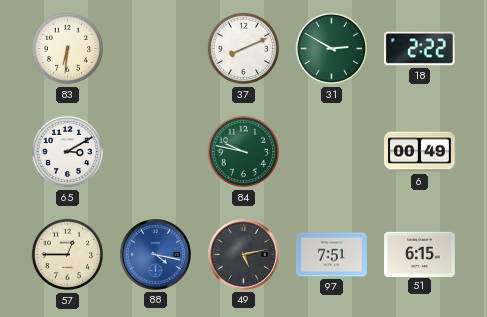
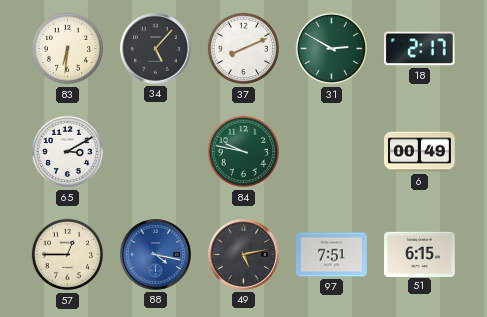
34: none -> 5:07 (156, 49)
18: 2:22 -> 2:17 (419, 49)
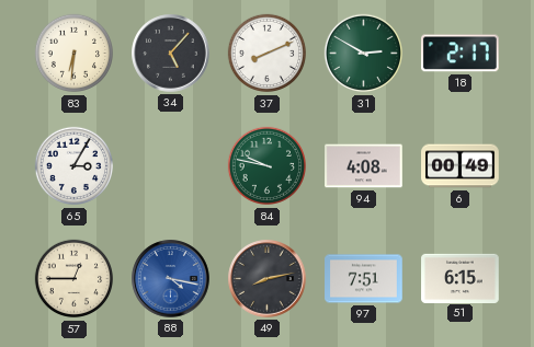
65: 3:10 -> 3:05 (75, 166)
94: none -> 4:08 (364, 166)
49: 5:13 -> 8:13 (268, 279)
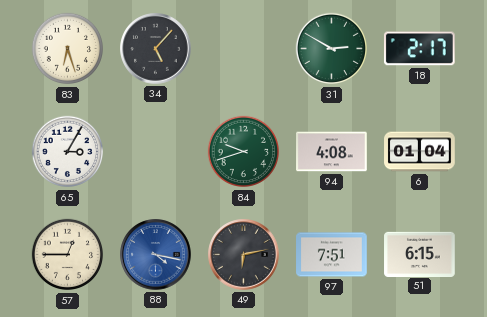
83: 6:31 -> 6:27 (68, 49)
37: 8:11 -> none (268, 54)
84: 9:47 -> 9:42 (244, 152)
6: 00:49 -> 01:04 (420, 152)
49: 8:13 -> 6:13 (244, 255)
